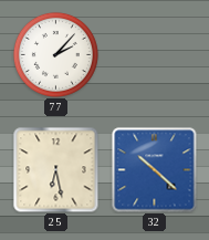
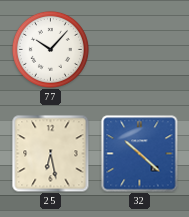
77: 2:07 -> 10:07 (50, 49)
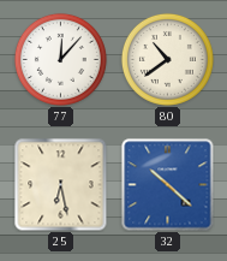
77: 10:07 -> 12:07 (60, 59)
80: none -> 10:39 (167, 59)
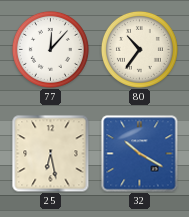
80: 10:39 -> 10:36 (139, 49)
32: 10:22 -> 10:20 (140, 154)
